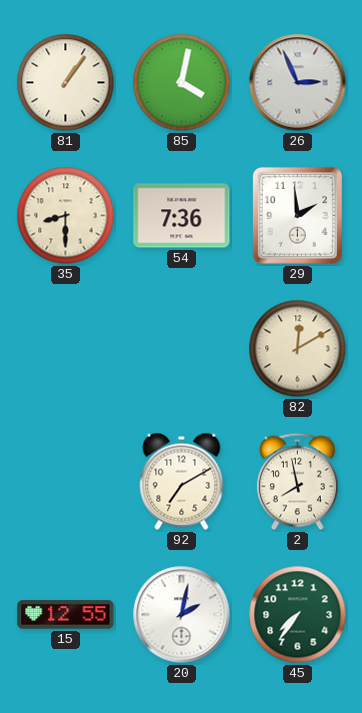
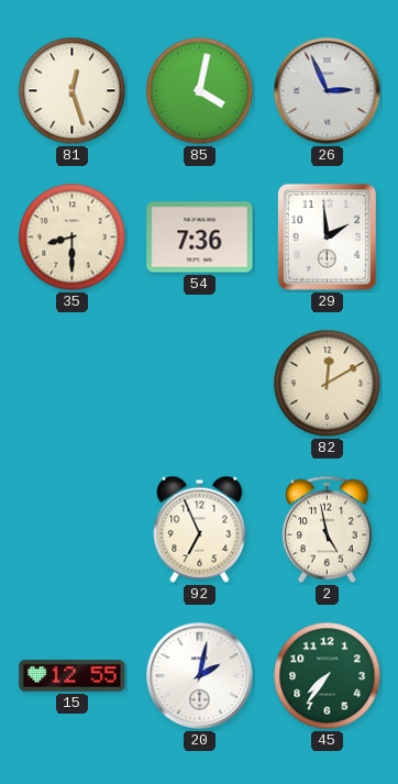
81: 1:06 -> 12:27 (73, 91)
92: 7:10 -> 6:56 (200, 529)
2: 7:58 -> 4:58 (328, 530)
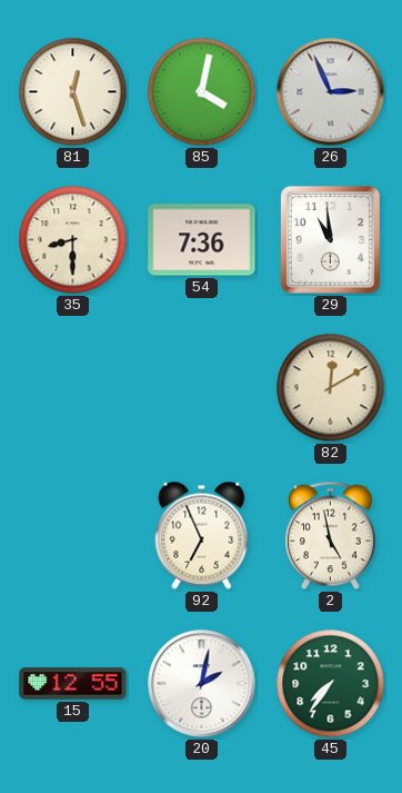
29: 1:59 -> 10:59 (330, 239)
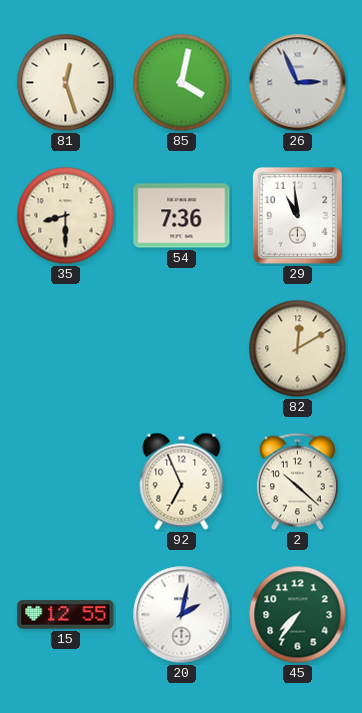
2: 4:58 -> 10:22 (298, 482)
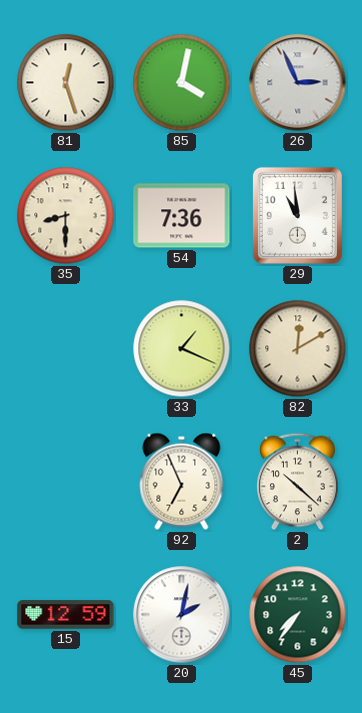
33: none -> 1:19 (182, 349)
15: 12:55 -> 12:59 (66, 615)
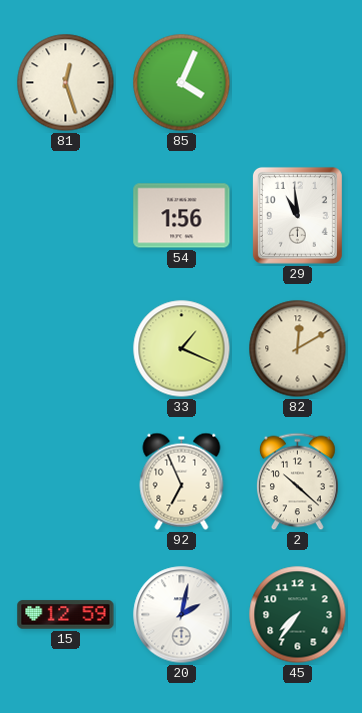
85: 4:02 -> 4:04 (182, 83)
26: 2:56 -> none (298, 83)
35: 8:30 -> none (66, 216)
54: 7:36 -> 1:56 (182, 216)
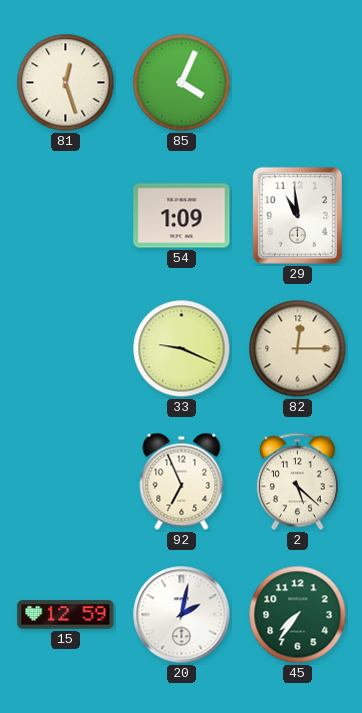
54: 1:56 -> 1:09 (182, 216)
33: 1:19 -> 9:19 (182, 349)
82: 12:10 -> 12:15 (298, 349)
2: 10:22 -> 5:22 (298, 482)
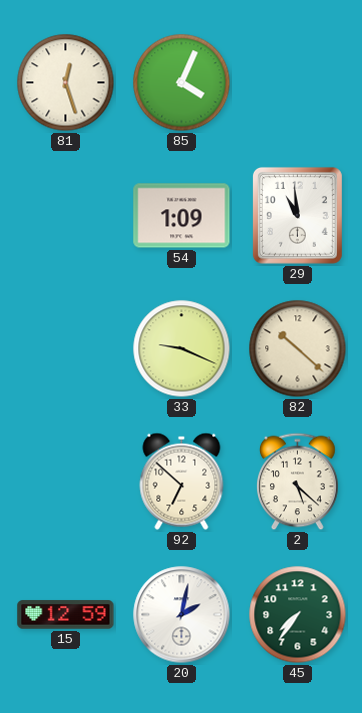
82: 12:15 -> 10:22 (298, 349)
92: 6:56 -> 6:52 (182, 481)
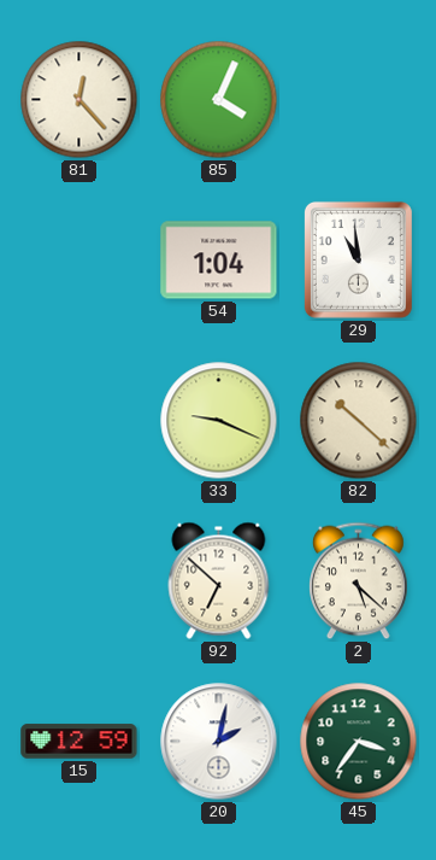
81: 12:27 -> 12:23 (79, 100)
54: 1:09 -> 1:04 (219, 261)
45: 7:36 -> 3:36 (359, 742)
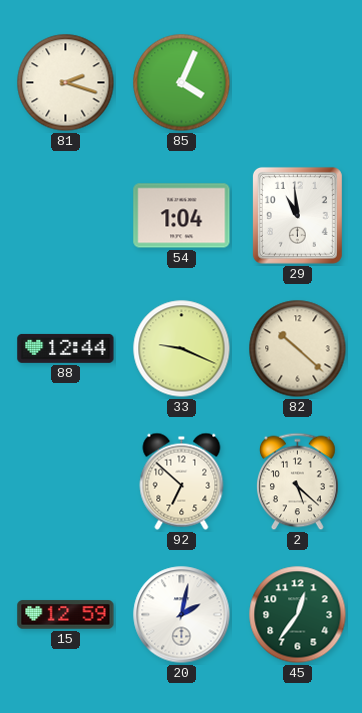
81: 12:23 -> 2:18 (66, 83)
88: none -> 12:44 (66, 348)
45: 3:36 -> 12:36 (298, 615)
